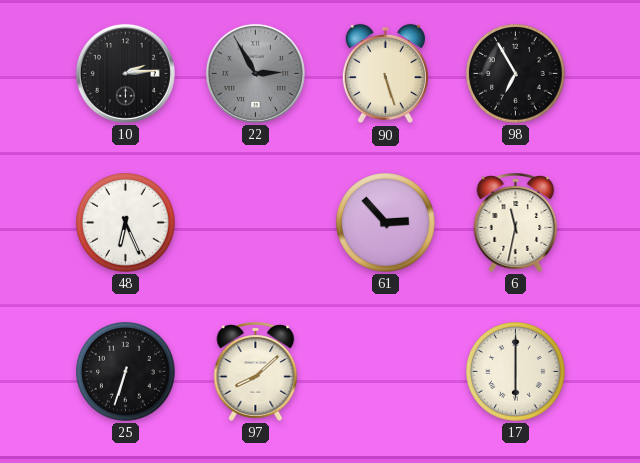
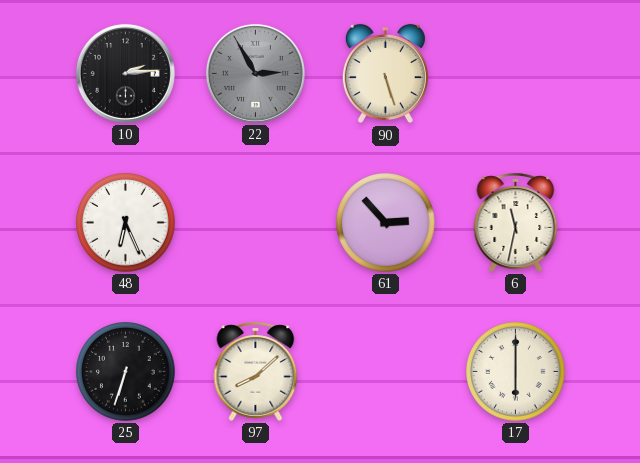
98: 6:55 -> none (516, 74)
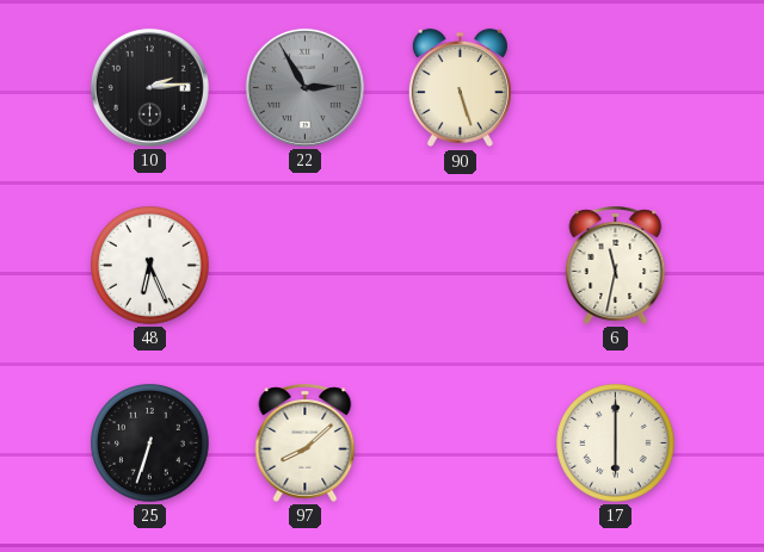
61: 2:53 -> none (386, 223)
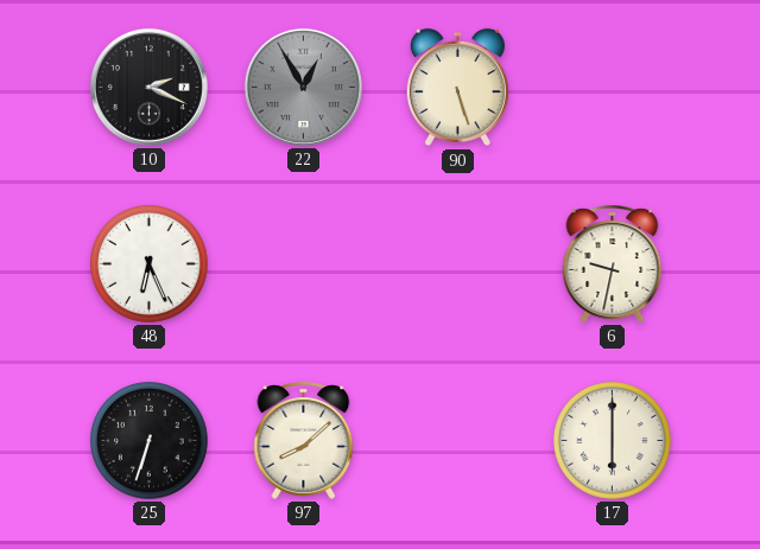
10: 2:14 -> 2:19 (148, 87)
22: 2:55 -> 12:55 (303, 87)
6: 11:32 -> 9:32 (613, 263)
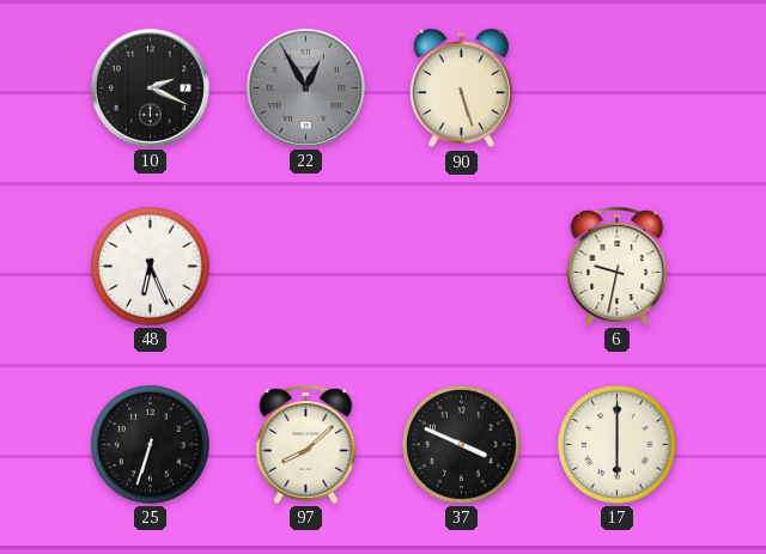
37: none -> 3:49 (462, 445)
